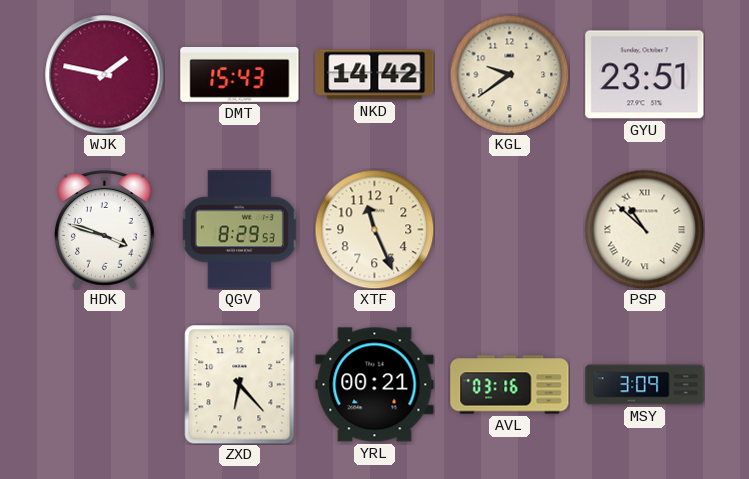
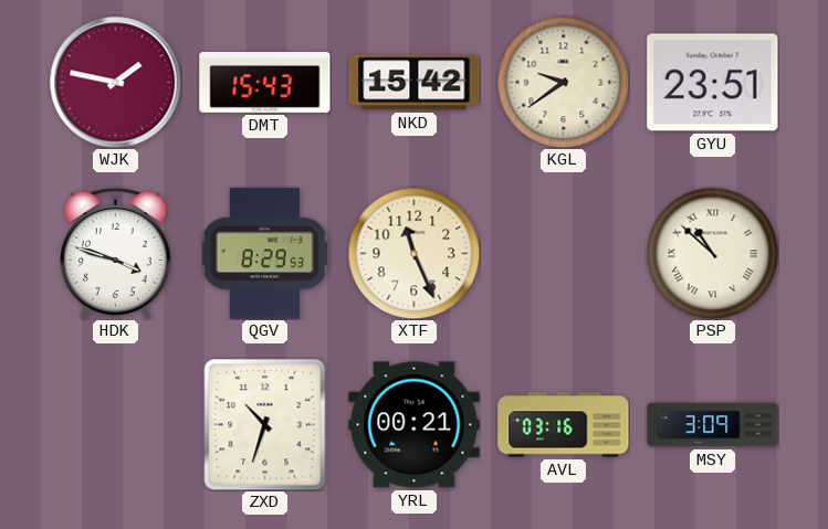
NKD: 14:42 -> 15:42 (415, 83)
ZXD: 6:23 -> 10:33 (265, 424)
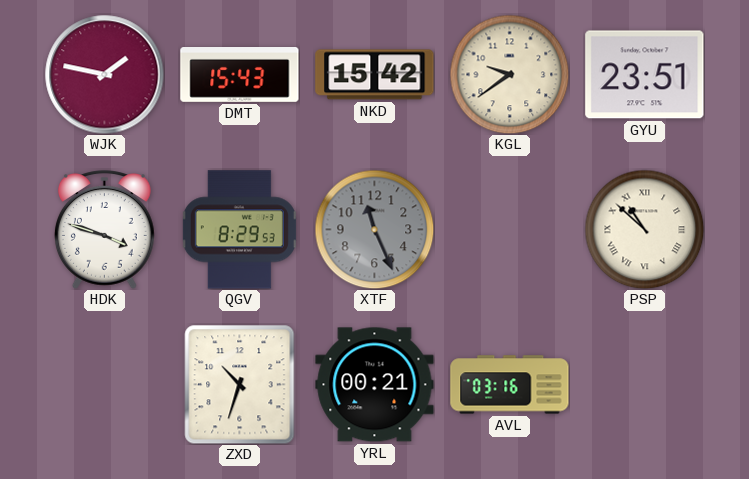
XTF dial: cream -> grey (374, 229)
MSY: 3:09 -> none (713, 425)
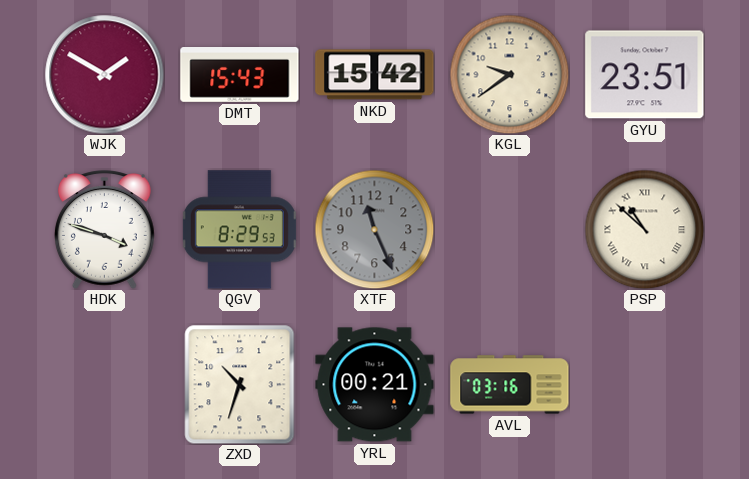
WJK: 1:47 -> 1:50 (105, 75)
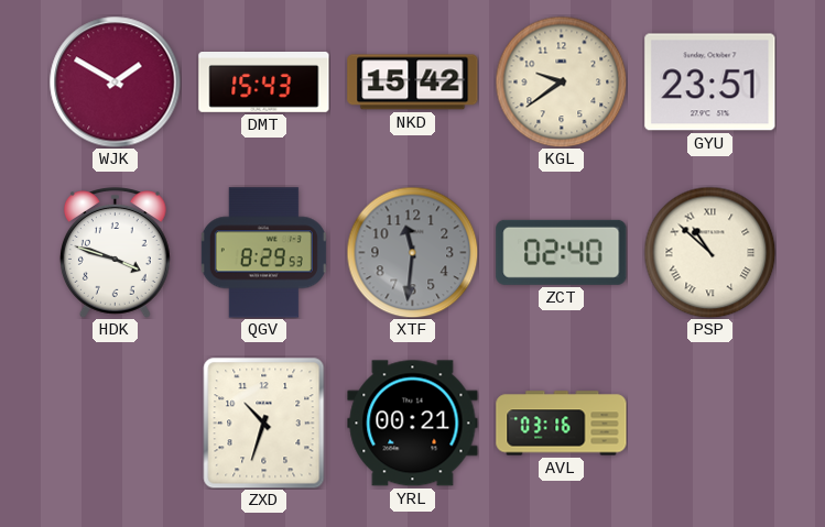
XTF: 11:26 -> 11:31 (412, 252)
ZCT: none -> 02:40 (562, 252)
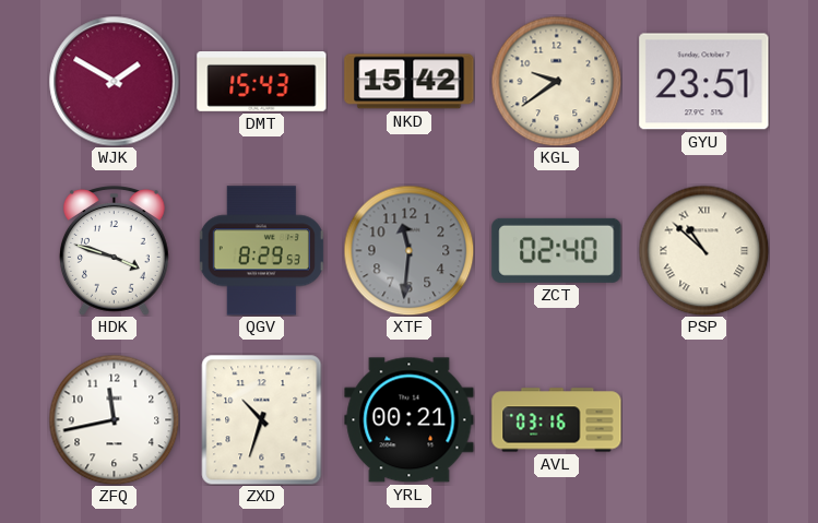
ZFQ: none -> 11:43 (114, 419)
